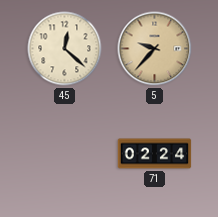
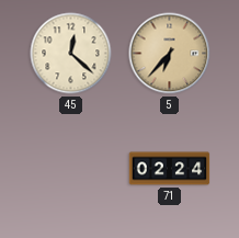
5: 9:37 -> 6:37 (170, 54)
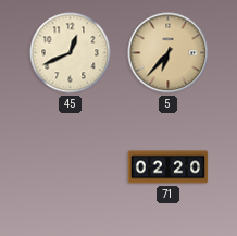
45: 12:22 -> 12:41 (71, 53)
71: 02:24 -> 02:20 (169, 167)
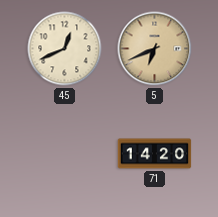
5: 6:37 -> 6:41 (155, 49)
71: 02:20 -> 14:20 (155, 154)
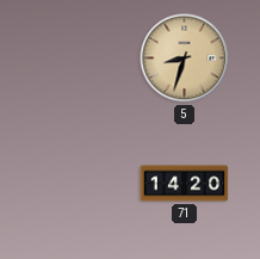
45: 12:41 -> none (65, 49)
5: 6:41 -> 8:33 (185, 58)
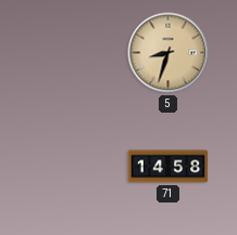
71: 14:20 -> 14:58 (169, 167)
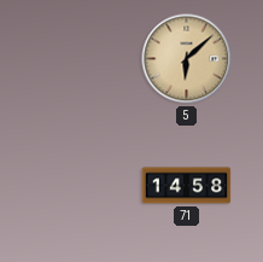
5: 8:33 -> 6:08 (187, 59)
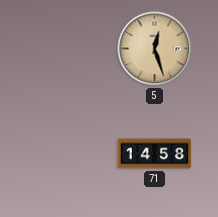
5: 6:08 -> 12:27 (155, 49)
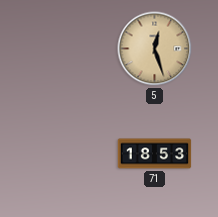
71: 14:58 -> 18:53 (155, 154)
